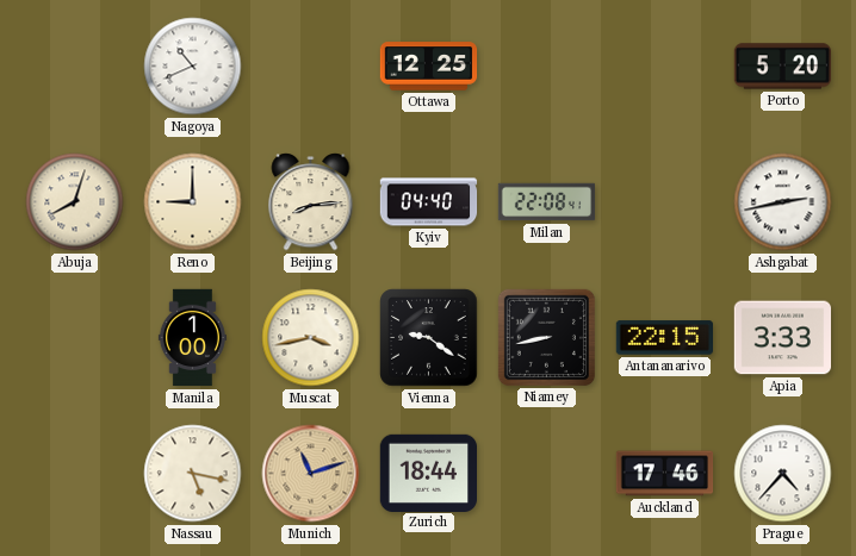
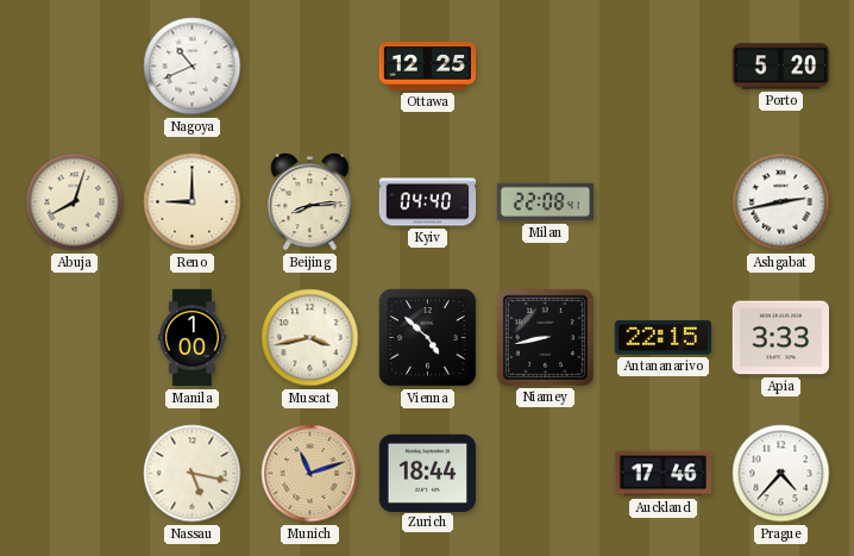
Vienna: 9:21 -> 4:52 (428, 338)
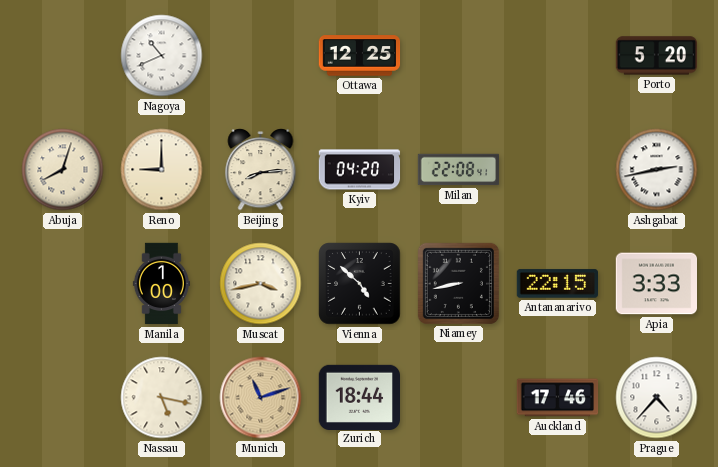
Kyiv: 04:40 -> 04:20 (360, 170)
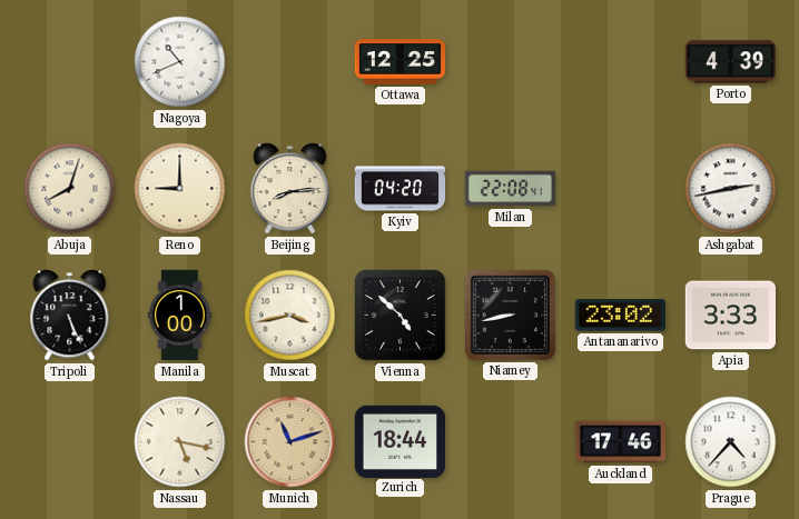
Porto: 5:20 -> 4:39 (730, 62)
Tripoli: none -> 5:26 (70, 316)
Antananarivo: 22:15 -> 23:02 (620, 316)
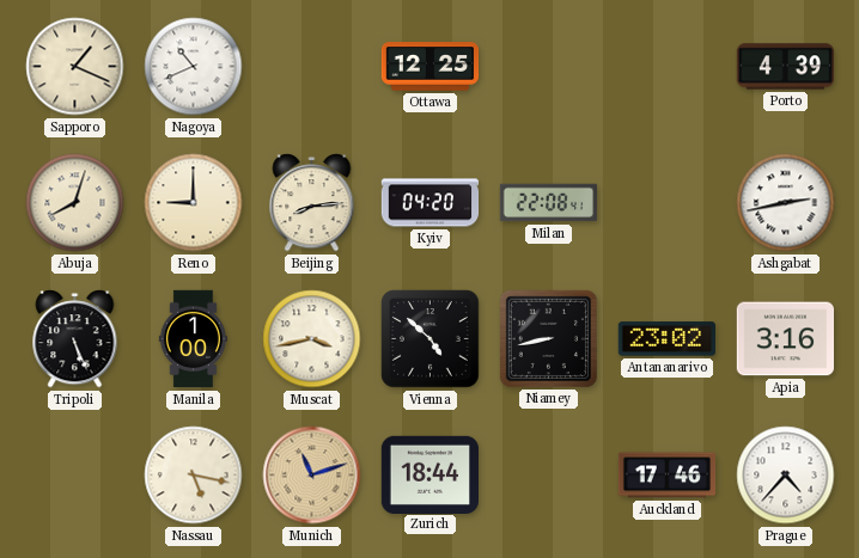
Sapporo: none -> 1:19 (75, 67)
Apia: 3:33 -> 3:16 (786, 339)
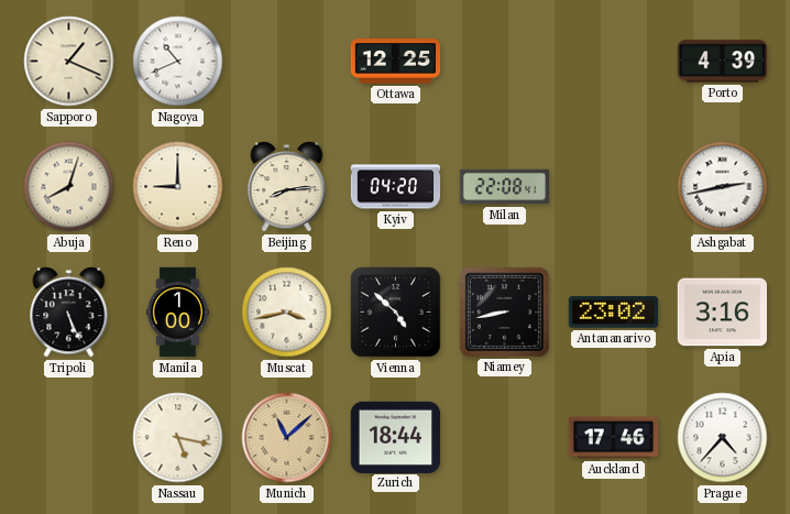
Munich: 11:12 -> 11:08 (287, 438)
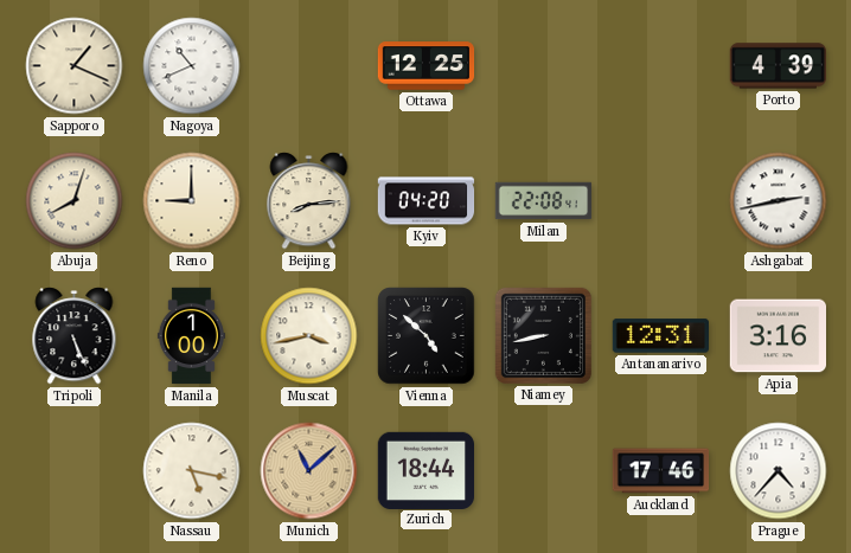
Antananarivo: 23:02 -> 12:31 (660, 336)
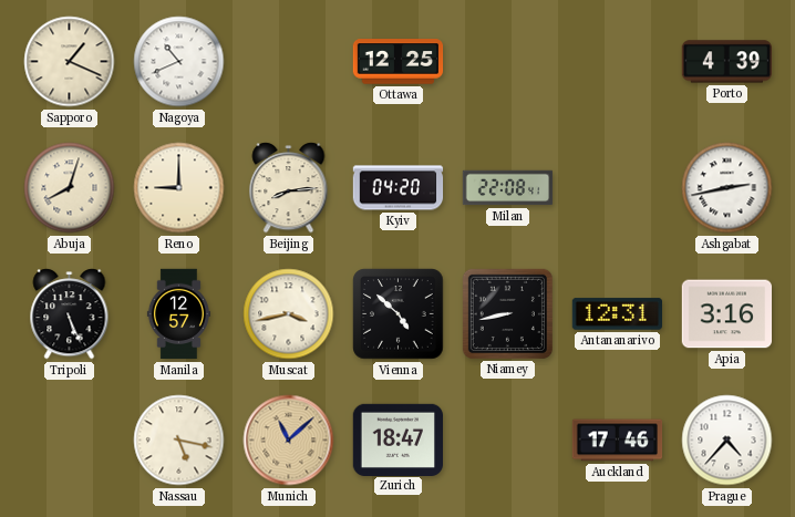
Manila: 1:00 -> 12:57 (178, 314)
Zurich: 18:44 -> 18:47 (399, 440)
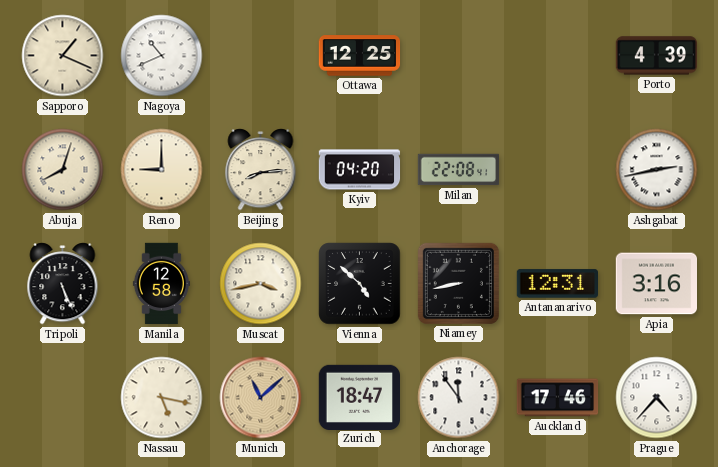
Manila: 12:57 -> 12:58 (161, 284)
Anchorage: none -> 11:54 (459, 398)
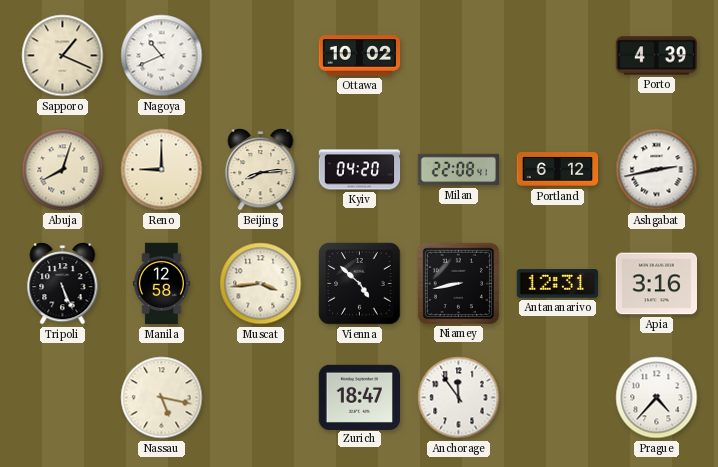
Ottawa: 12:25 -> 10:02 (360, 56)
Portland: none -> 6:12 (558, 170)
Muscat: 3:43 -> 3:44 (261, 284)
Munich: 11:08 -> none (261, 398)
Auckland: 17:46 -> none (558, 398)
